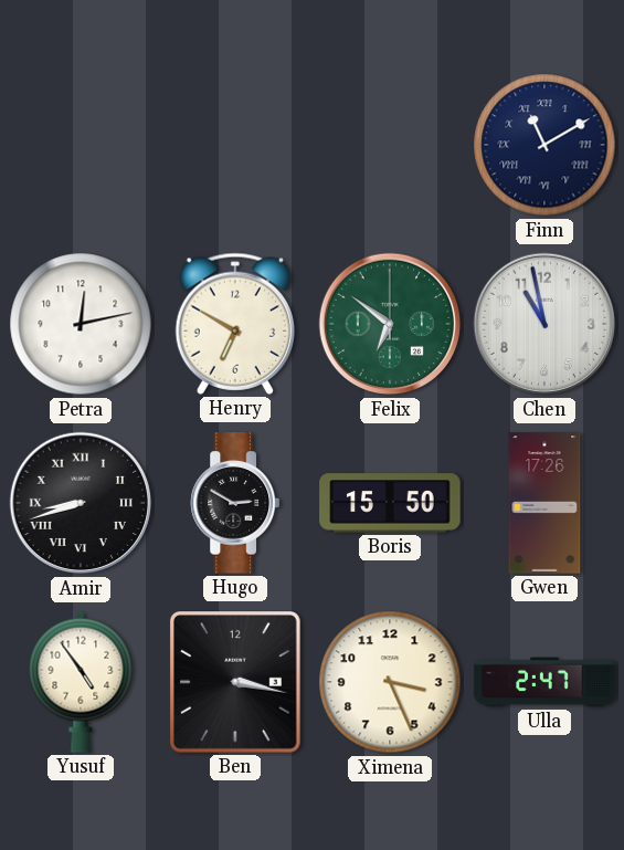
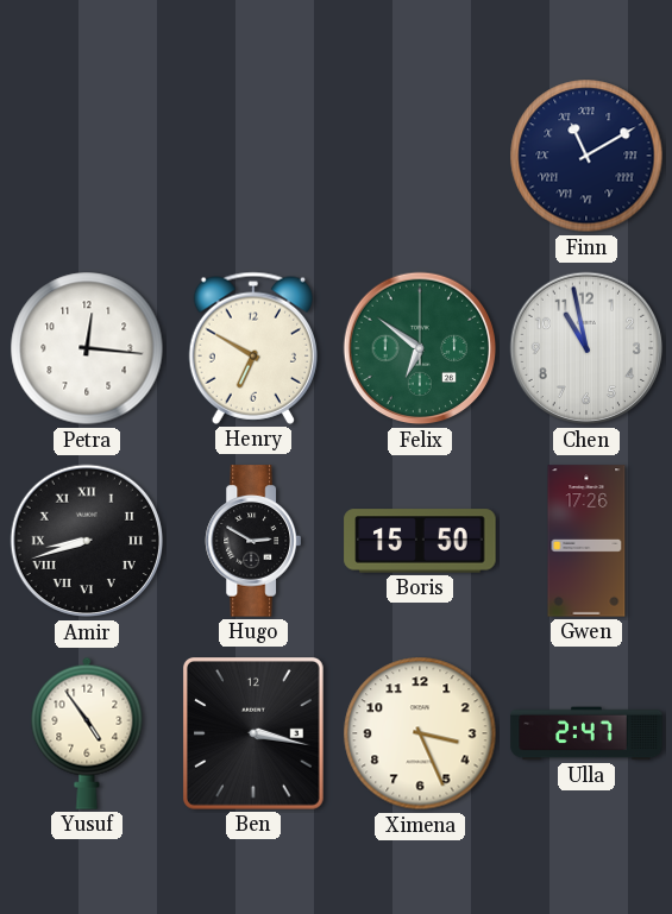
Petra: 12:13 -> 12:16 (87, 348)
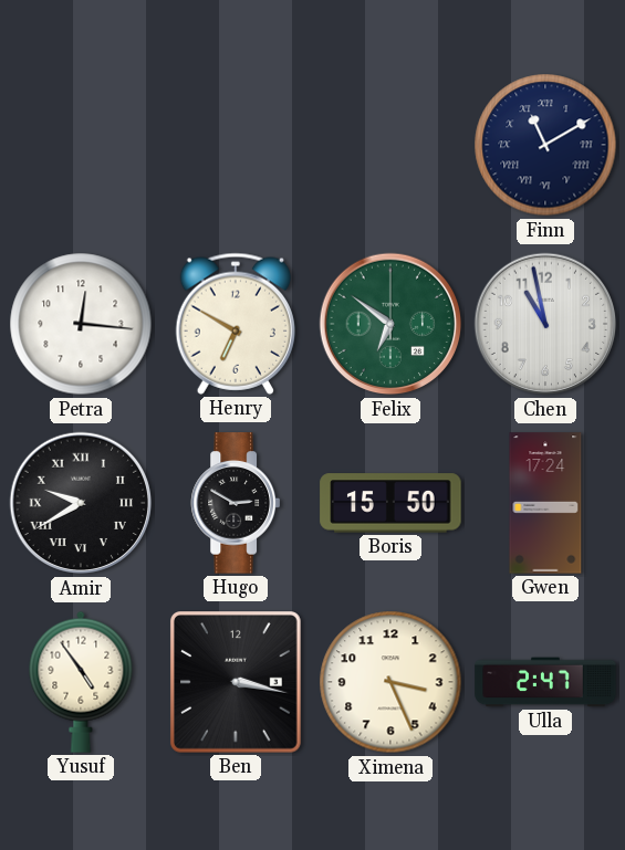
Amir: 8:42 -> 9:40 (81, 503)
Gwen: 17:26 -> 17:24 (545, 503)
